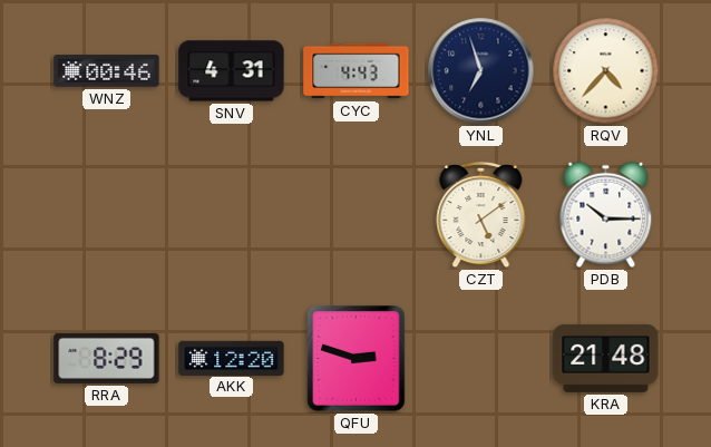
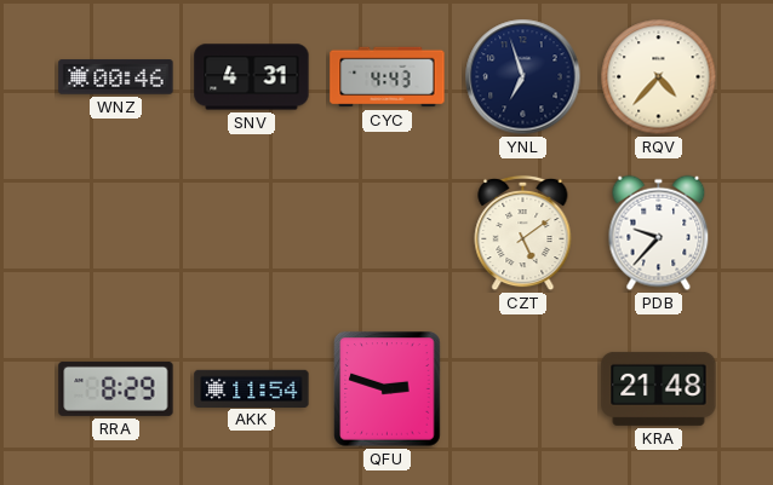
PDB: 10:15 -> 9:37 (659, 233)
AKK: 12:20 -> 11:54 (252, 388)
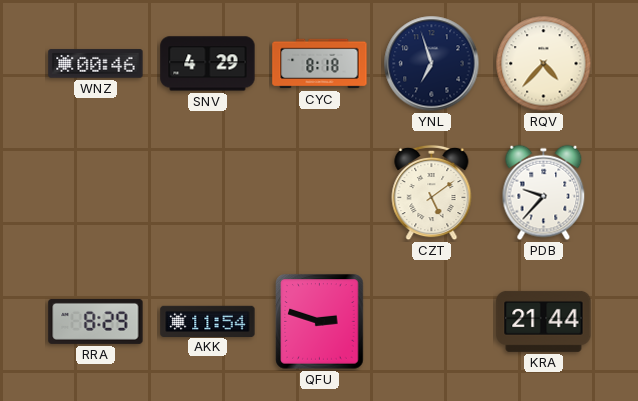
SNV: 4:31 -> 4:29 (208, 64)
CYC: 4:43 -> 8:18 (320, 64)
KRA: 21:48 -> 21:44 (544, 321)
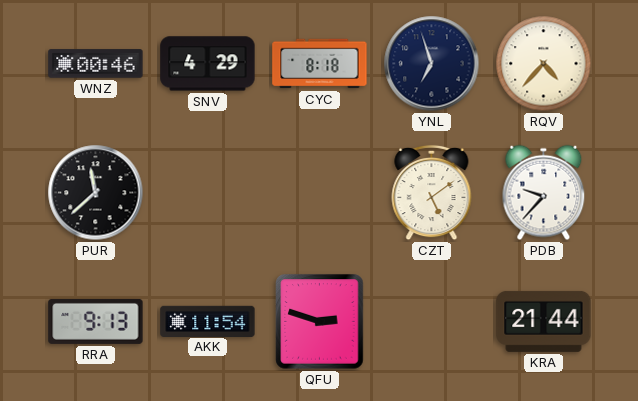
PUR: none -> 11:38 (96, 193)
RRA: 8:29 -> 9:13 (96, 321)
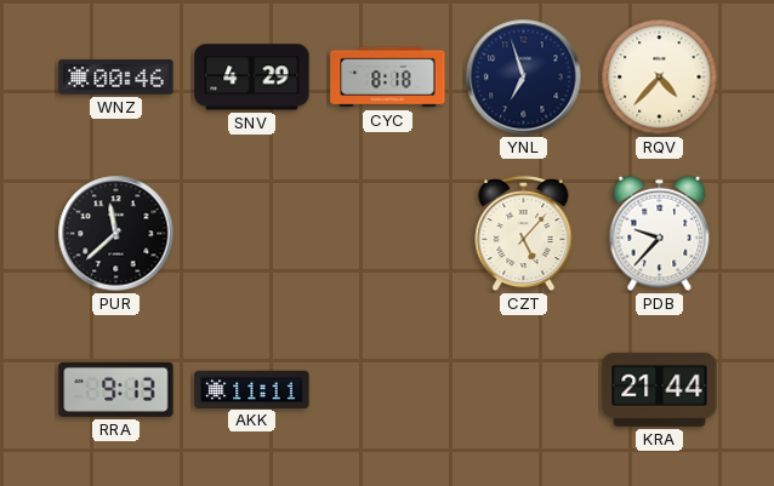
CZT: 5:09 -> 5:07 (524, 234)
AKK: 11:54 -> 11:11 (252, 389)
QFU: 2:48 -> none (320, 322)
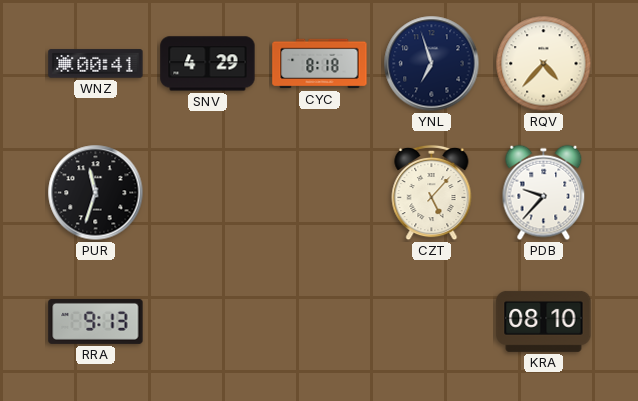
WNZ: 00:46 -> 00:41 (96, 64)
PUR: 11:38 -> 11:33 (96, 193)
AKK: 11:11 -> none (252, 389)
KRA: 21:44 -> 08:10 (544, 321)
